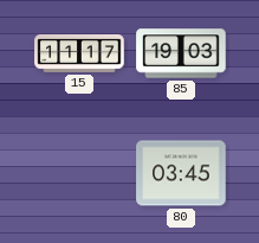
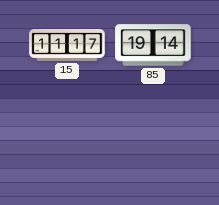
85: 19:03 -> 19:14 (153, 45)
80: 03:45 -> none (181, 173)
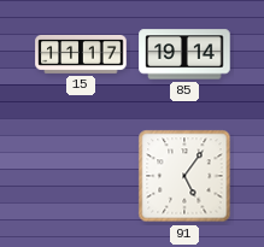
91: none -> 5:06 (184, 176)
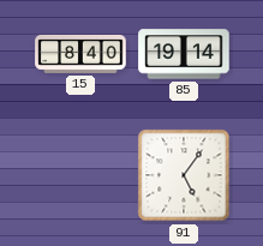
15: 11:17 -> 8:40 (80, 54)
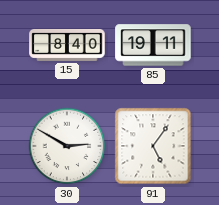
85: 19:14 -> 19:11 (153, 45)
30: none -> 2:50 (67, 146)
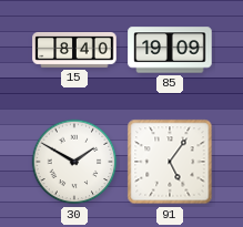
85: 19:11 -> 19:09 (170, 50)
30: 2:50 -> 1:50 (74, 162)
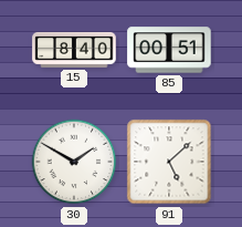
85: 19:09 -> 00:51 (169, 50)
91: 5:06 -> 5:08 (169, 162)
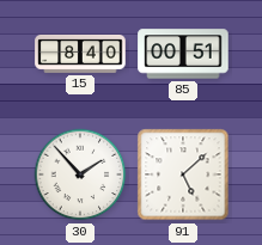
30: 1:50 -> 1:53 (80, 174)
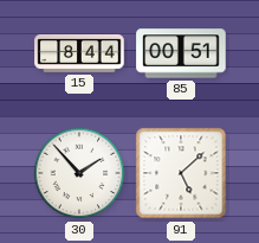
15: 8:40 -> 8:44 (79, 53)
